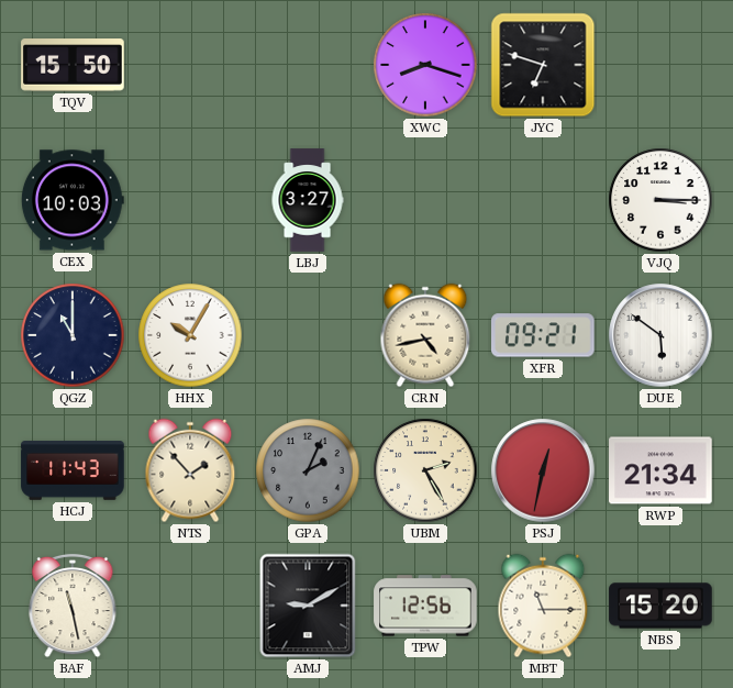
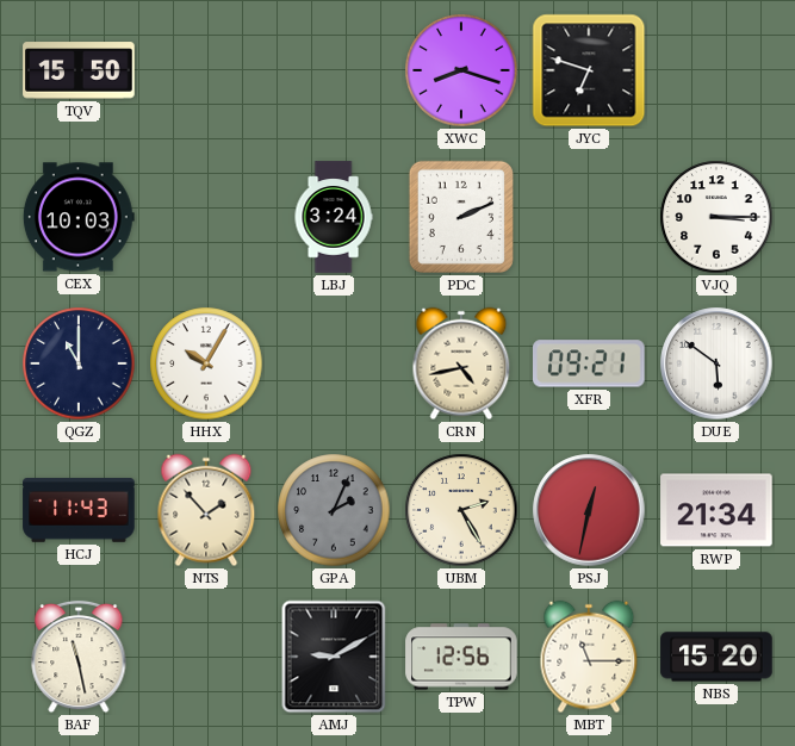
LBJ: 3:27 -> 3:24 (334, 217)
PDC: none -> 2:11 (461, 217)
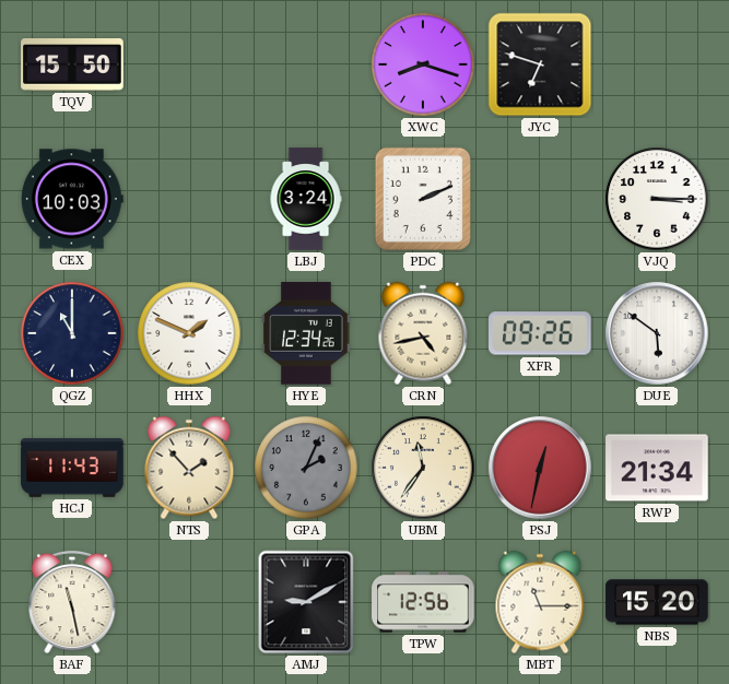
HHX: 10:05 -> 1:49 (189, 333)
HYE: none -> 12:34 (306, 333)
XFR: 09:21 -> 09:26 (541, 333)
UBM: 2:25 -> 11:36 (423, 468)
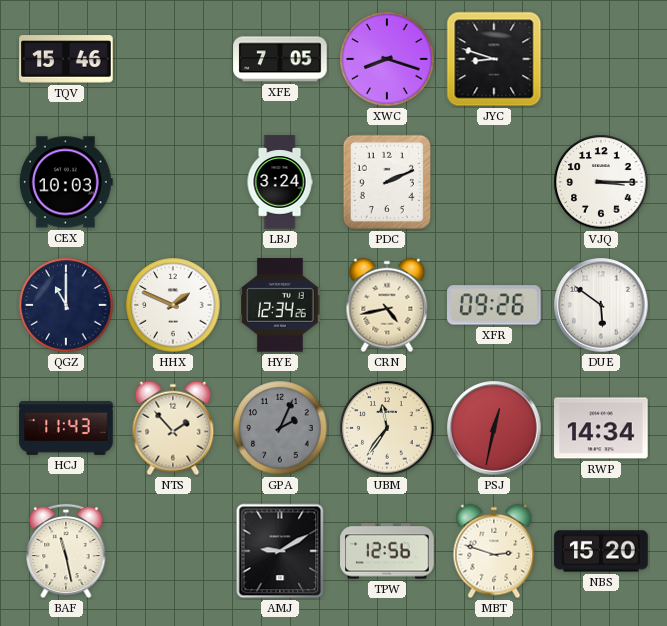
TQV: 15:50 -> 15:46 (66, 59)
XFE: none -> 7:05 (280, 59)
JYC: 6:48 -> 8:48 (494, 59)
RWP: 21:34 -> 14:34 (601, 428)
MBT: 11:15 -> 2:48 (494, 551)
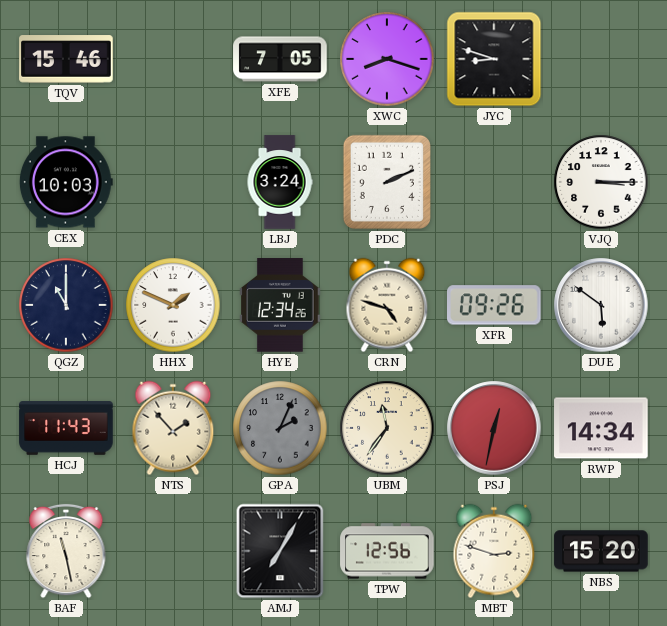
CRN: 4:43 -> 4:48 (387, 305)
AMJ: 9:10 -> 7:05 (280, 551)
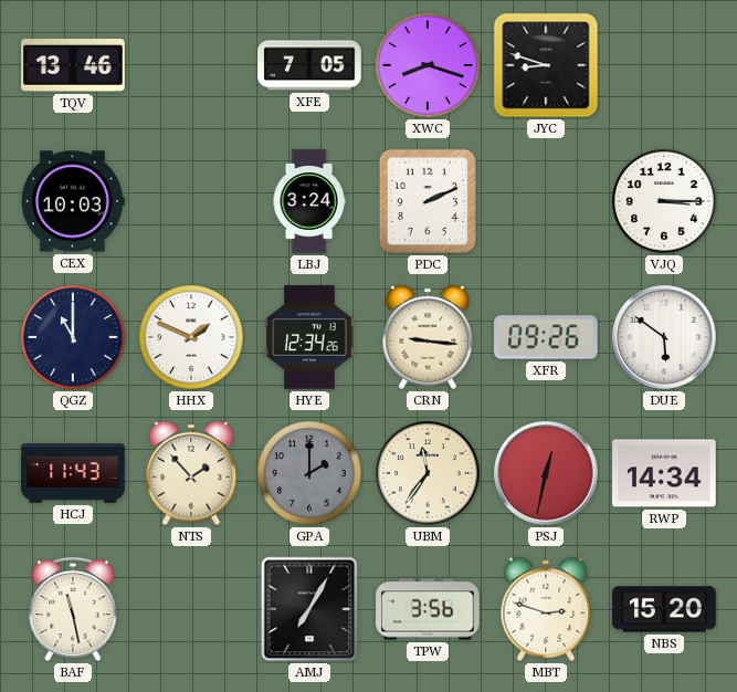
TQV: 15:46 -> 13:46 (73, 65)
CRN: 4:48 -> 9:16 (428, 337)
GPA: 2:04 -> 2:00 (309, 473)
TPW: 12:56 -> 3:56 (428, 609)
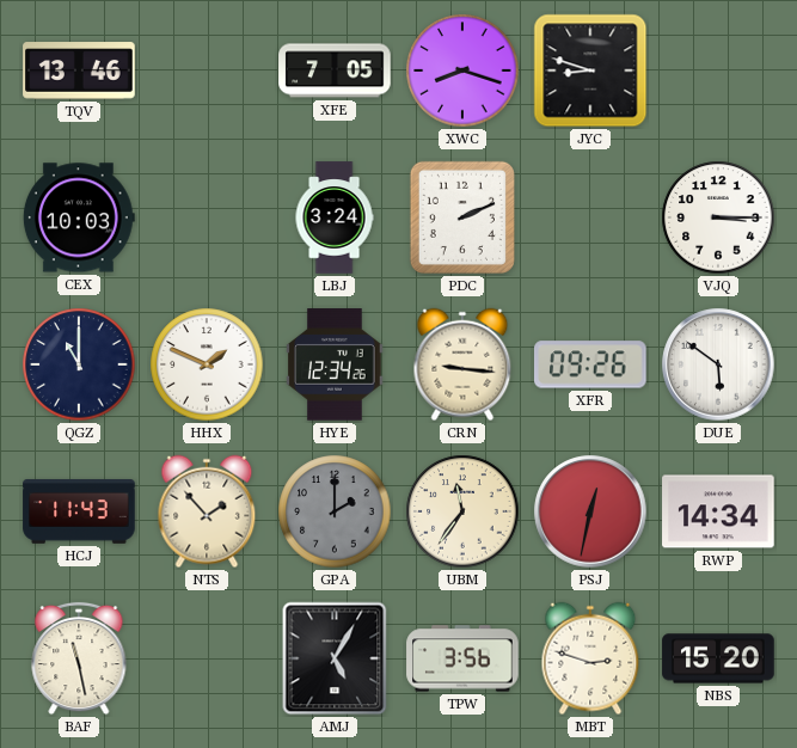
AMJ: 7:05 -> 5:05 (335, 658)
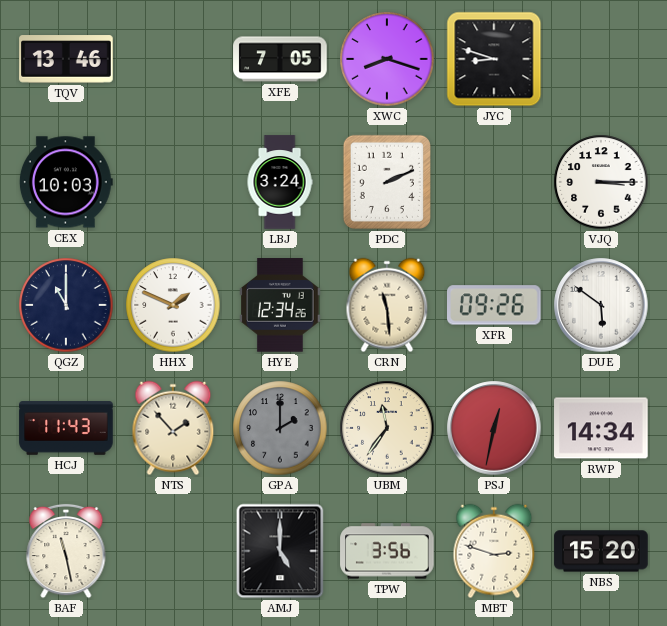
CRN: 9:16 -> 11:29 (387, 305)
AMJ: 5:05 -> 5:00 (280, 551)
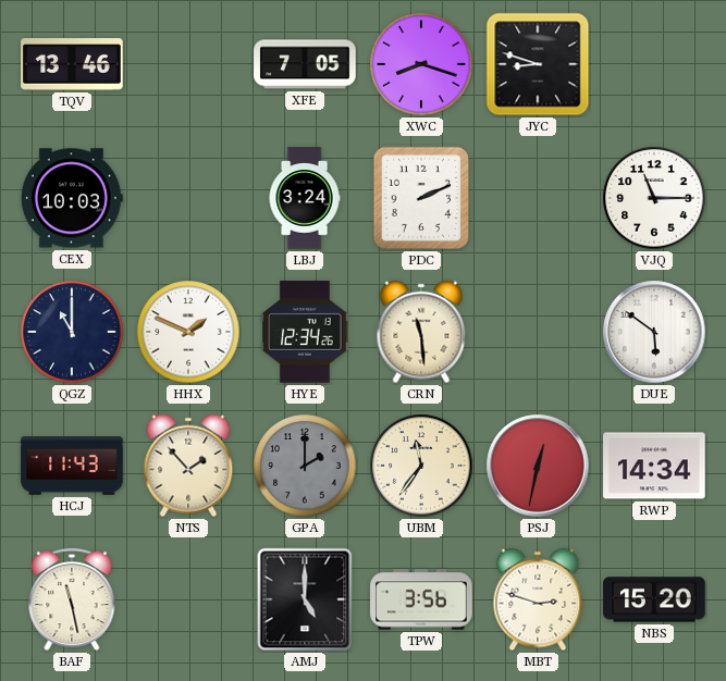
VJQ: 3:15 -> 11:15 (654, 198)
XFR: 09:26 -> none (495, 305)
